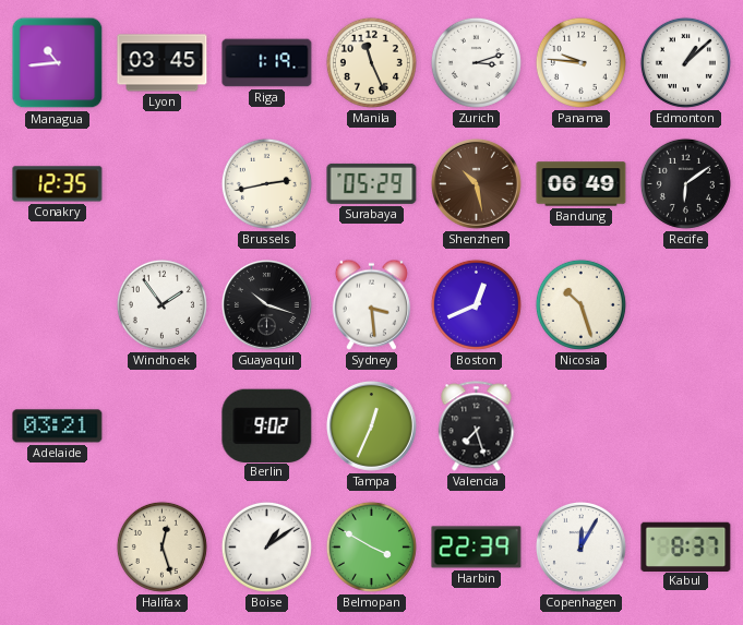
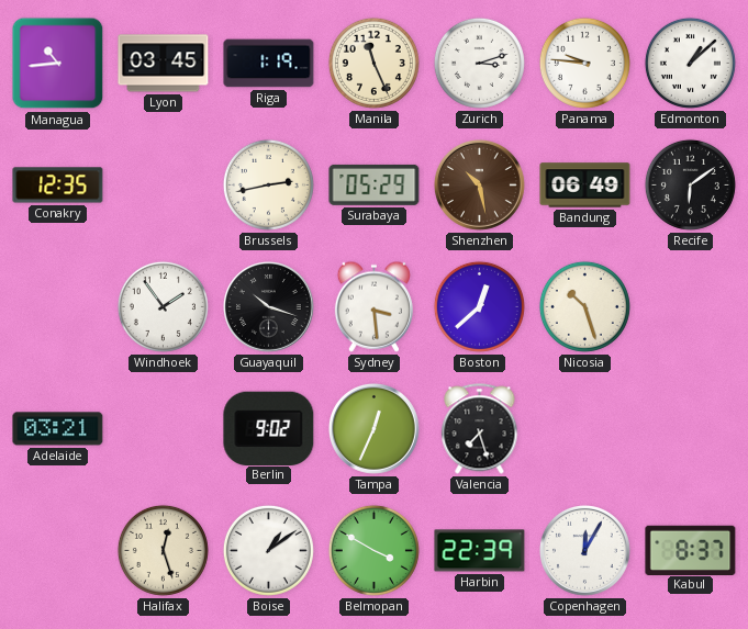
Boston: 12:41 -> 12:38 (479, 306)
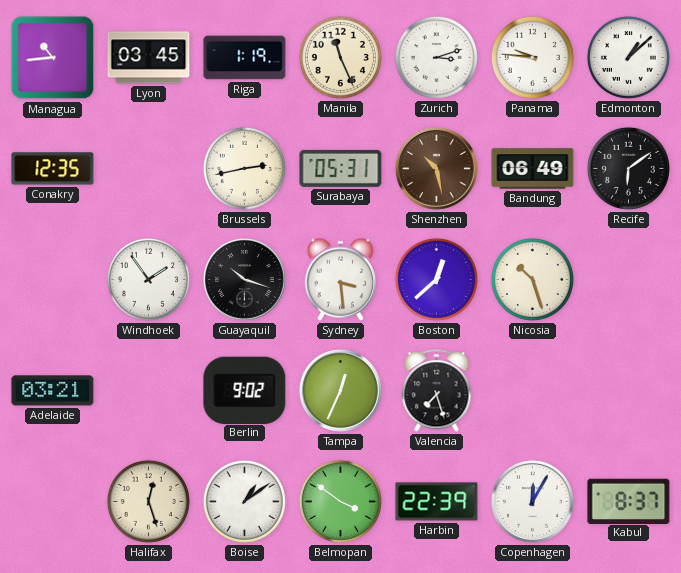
Surabaya: 05:29 -> 05:31 (341, 168)
Belmopan: 3:50 -> 3:51 (340, 501)
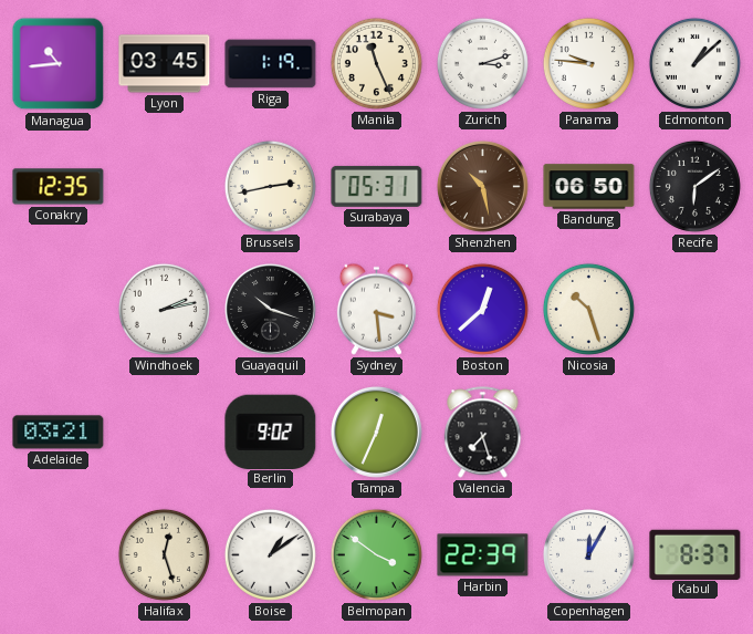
Bandung: 06:49 -> 06:50 (589, 187)
Windhoek: 1:54 -> 2:13 (164, 309)
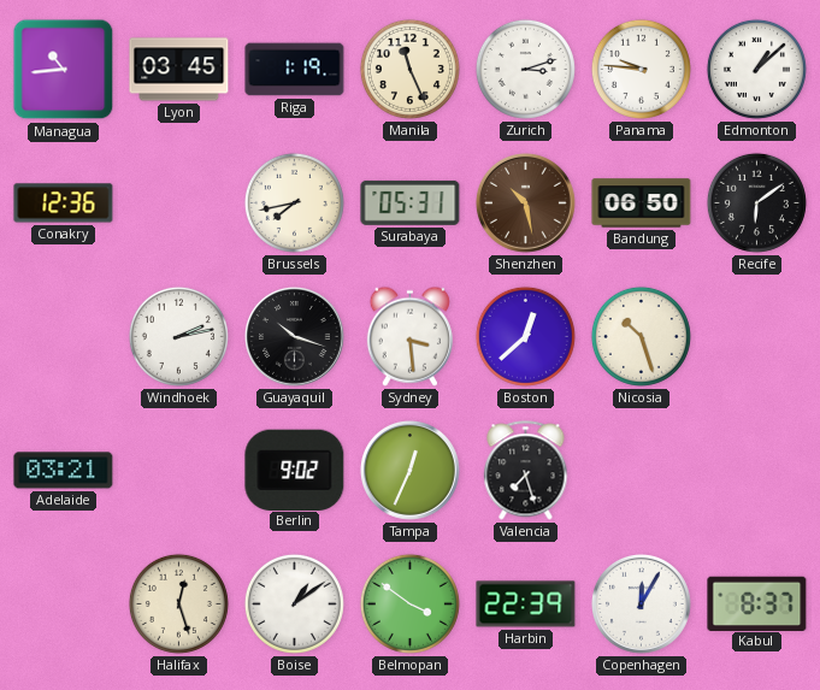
Conakry: 12:35 -> 12:36 (64, 204)
Brussels: 2:43 -> 7:43 (294, 202)
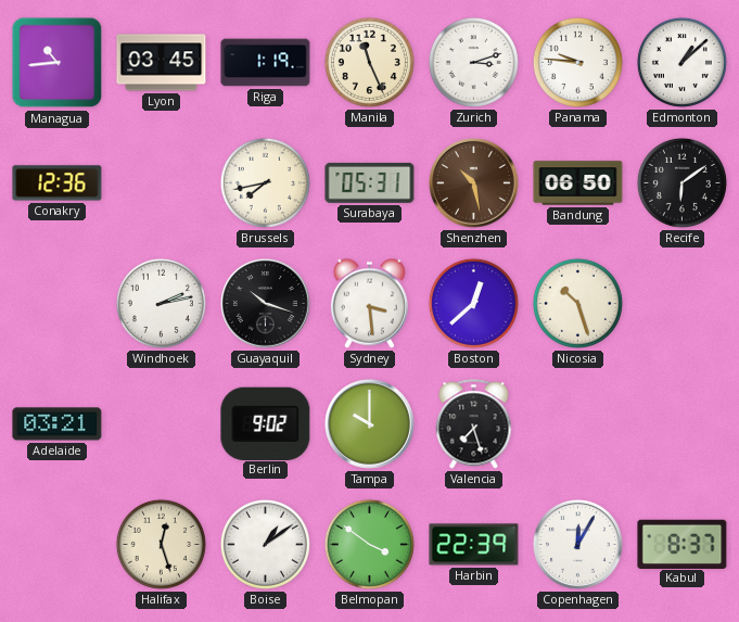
Tampa: 12:34 -> 10:00 (369, 423)
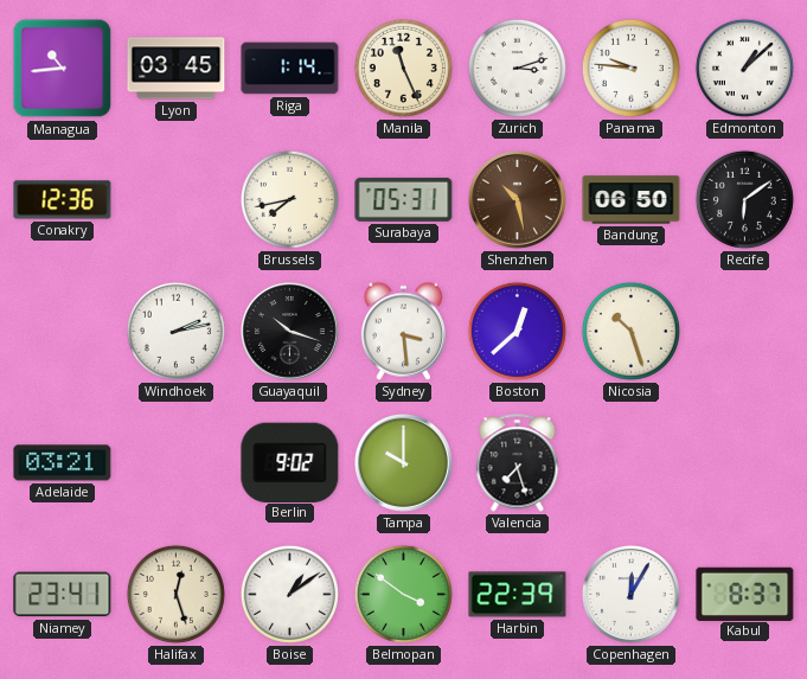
Riga: 1:19 -> 1:14 (290, 69)
Niamey: none -> 23:41 (63, 595)
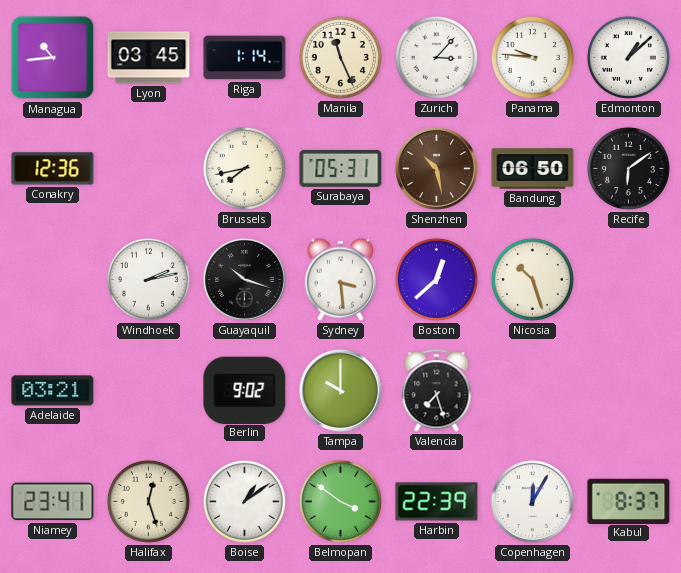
Zurich: 3:12 -> 3:07 (436, 57)
